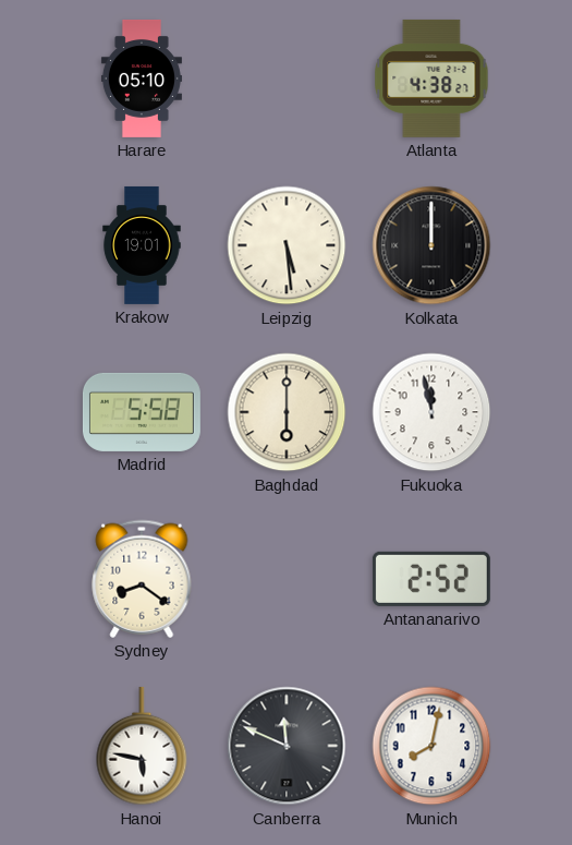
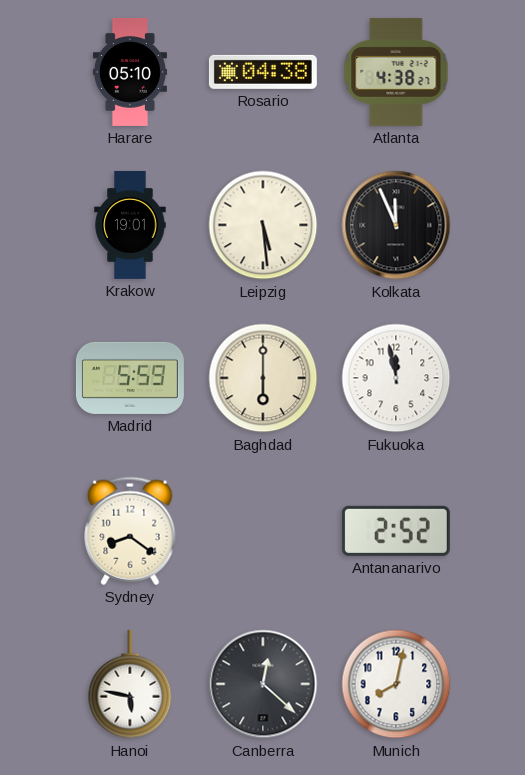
Rosario: none -> 04:38 (263, 72)
Kolkata: 12:00 -> 11:56 (396, 225)
Madrid: 5:58 -> 5:59 (130, 378)
Canberra: 11:49 -> 12:22 (263, 684)
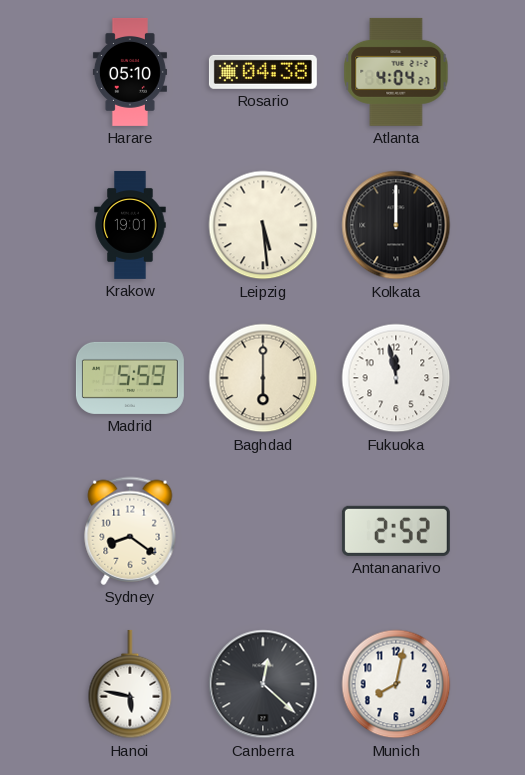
Atlanta: 4:38 -> 4:04 (396, 72)
Kolkata: 11:56 -> 12:00 (396, 225)
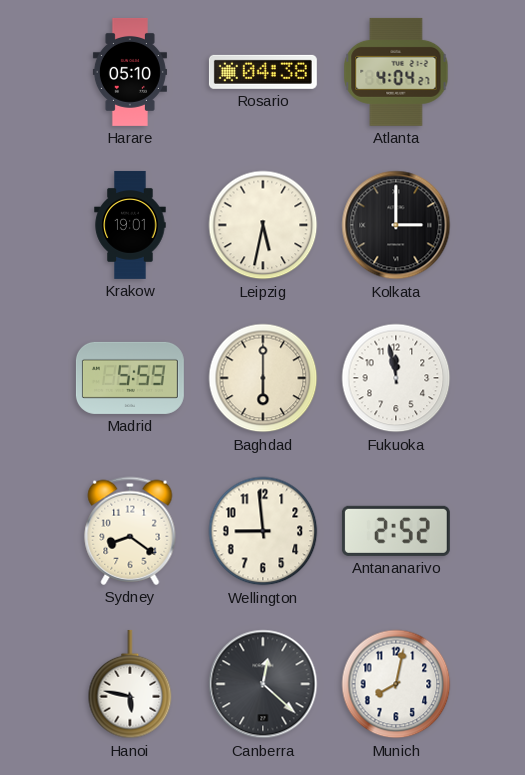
Leipzig: 5:29 -> 5:32 (263, 225)
Kolkata: 12:00 -> 3:00 (396, 225)
Wellington: none -> 8:59 (263, 531)
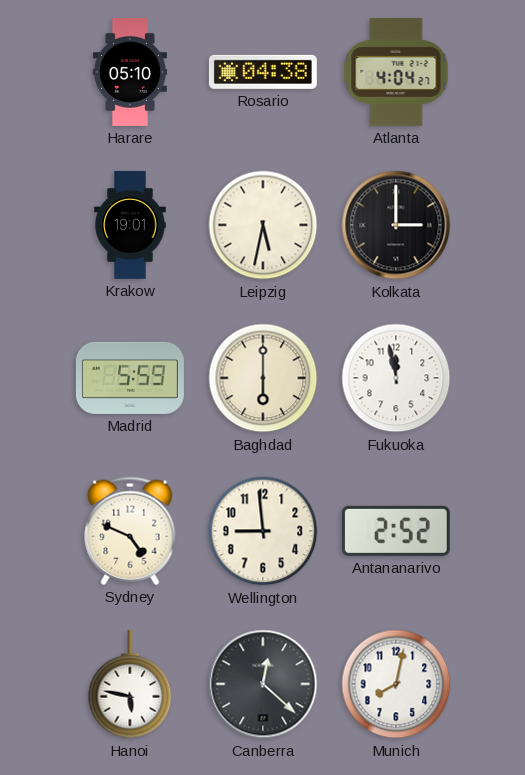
Sydney: 8:21 -> 4:49 (130, 531)
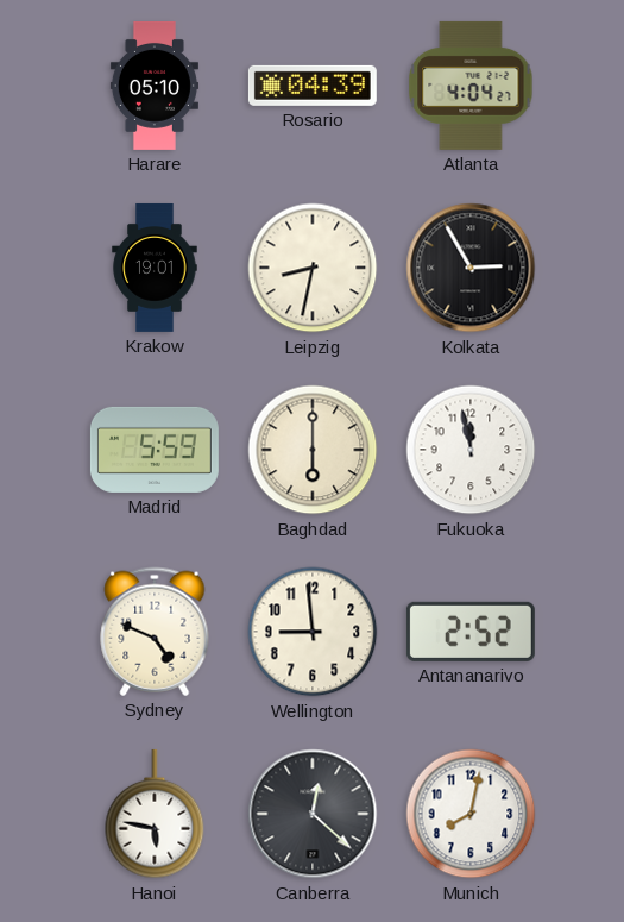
Rosario: 04:38 -> 04:39 (313, 86)
Leipzig: 5:32 -> 8:32 (313, 268)
Kolkata: 3:00 -> 2:55 (471, 268)
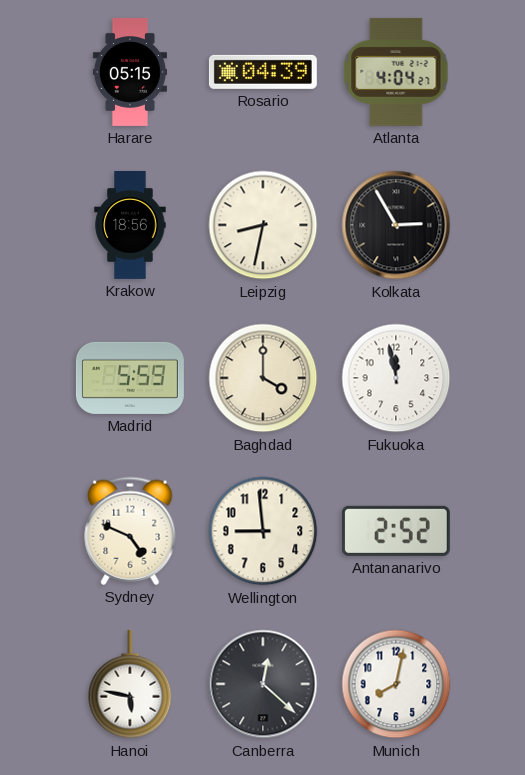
Harare: 05:10 -> 05:15 (130, 72)
Krakow: 19:01 -> 18:56 (130, 225)
Baghdad: 6:00 -> 4:00 (263, 378)
